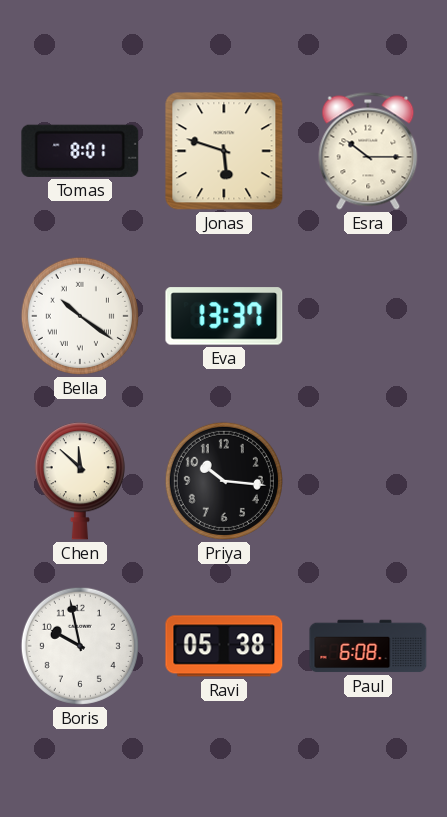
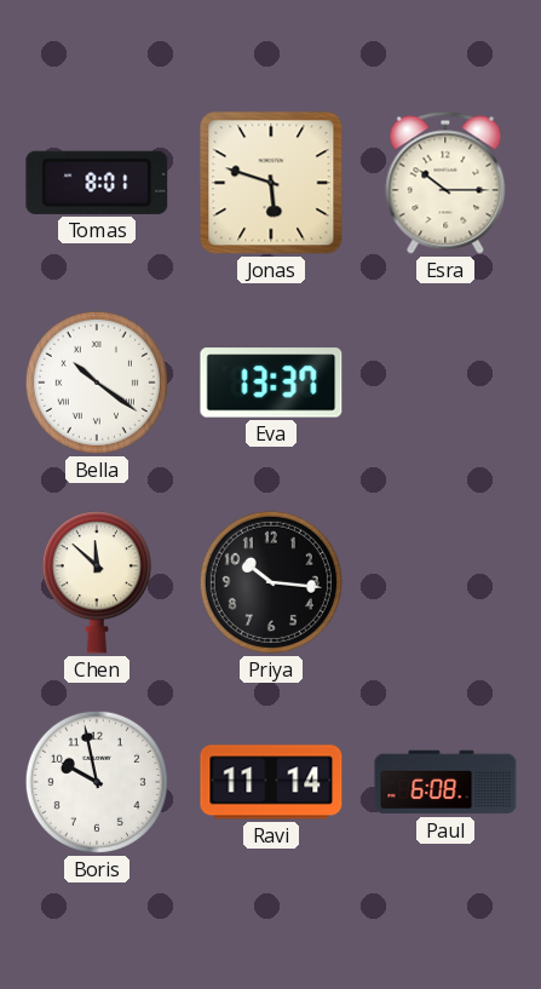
Ravi: 05:38 -> 11:14 (271, 782)
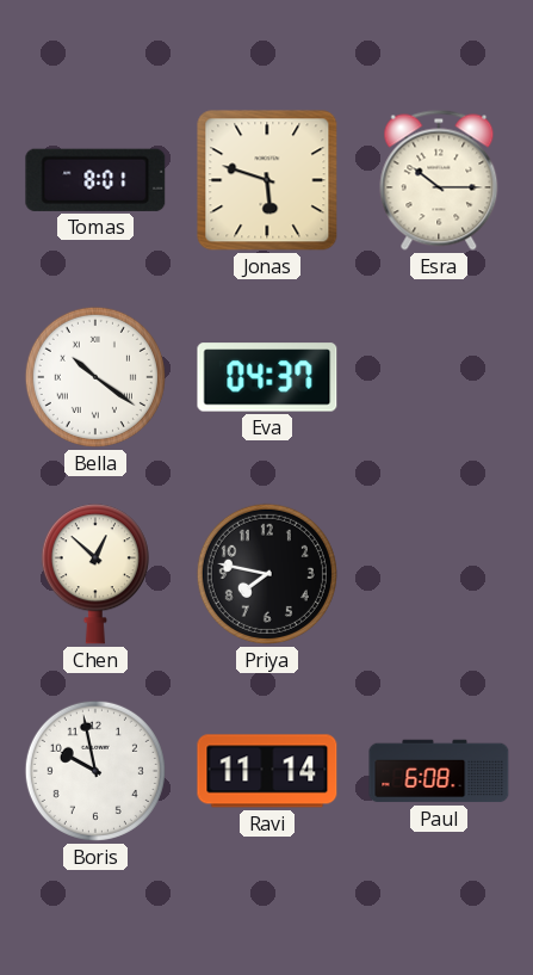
Eva: 13:37 -> 04:37 (267, 377)
Chen: 11:52 -> 12:52 (95, 574)
Priya: 10:16 -> 7:47 (267, 574)
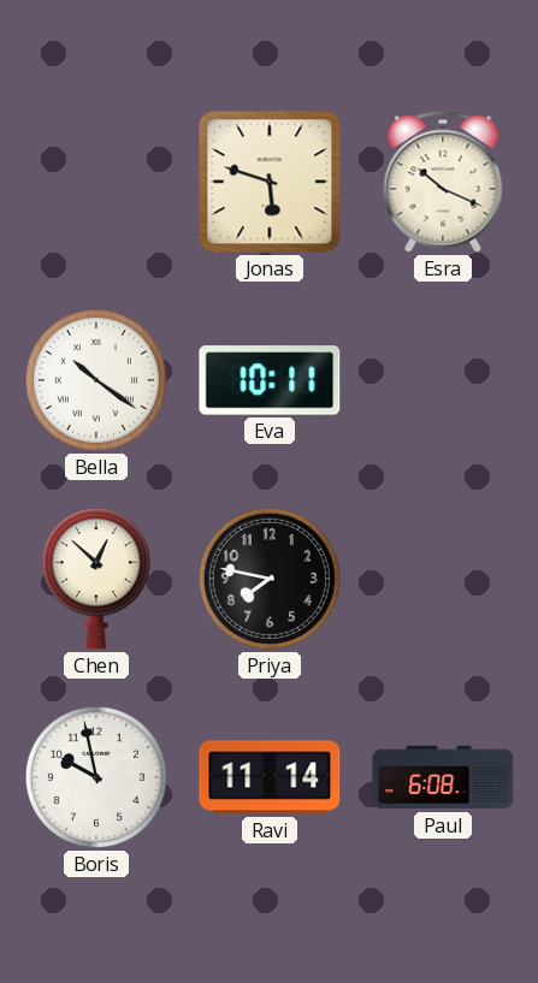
Tomas: 8:01 -> none (95, 180)
Esra: 10:15 -> 10:19 (443, 182)
Eva: 04:37 -> 10:11 (270, 380)
